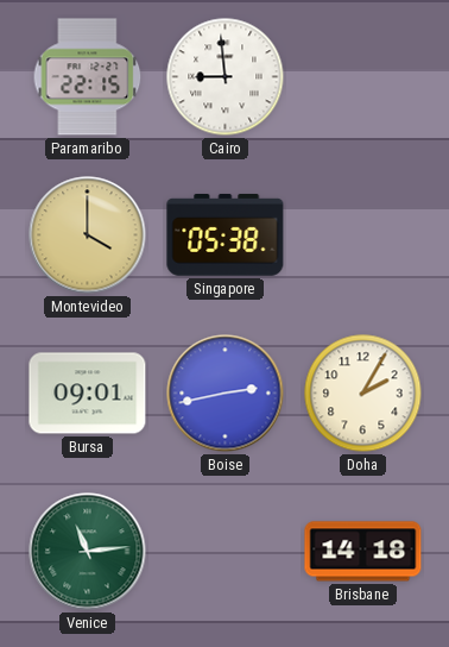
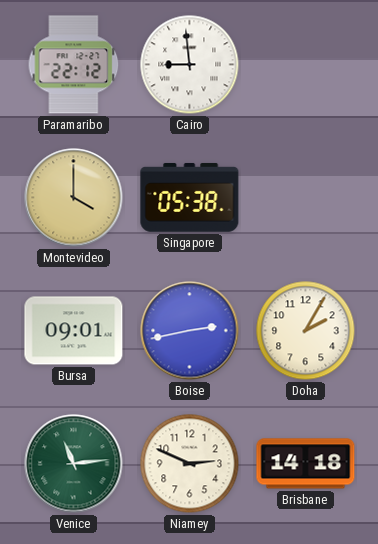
Paramaribo: 22:15 -> 22:12 (74, 65)
Niamey: none -> 2:49 (190, 464)
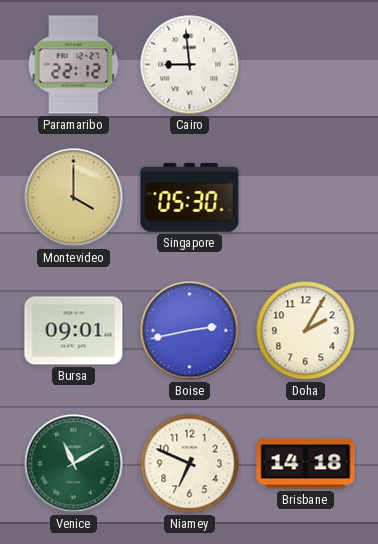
Singapore: 05:38 -> 05:30 (190, 198)
Venice: 11:14 -> 11:10 (74, 464)
Niamey: 2:49 -> 6:49 (190, 464)
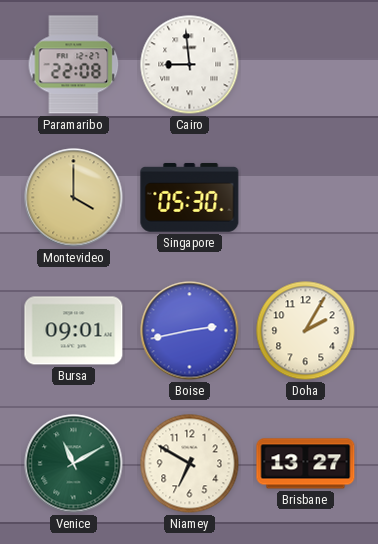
Paramaribo: 22:12 -> 22:08 (74, 65)
Niamey: 6:49 -> 6:50 (190, 464)
Brisbane: 14:18 -> 13:27 (306, 464)
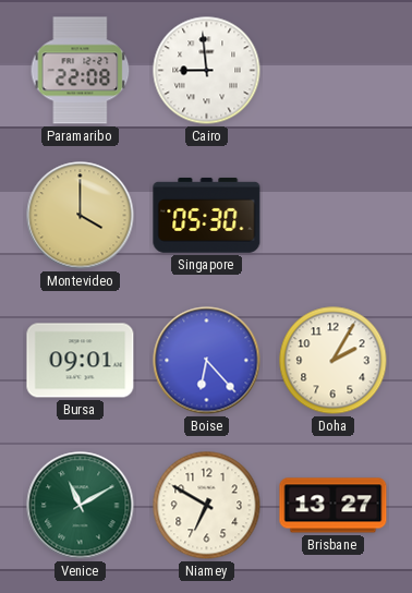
Boise: 2:43 -> 6:23 (207, 361)
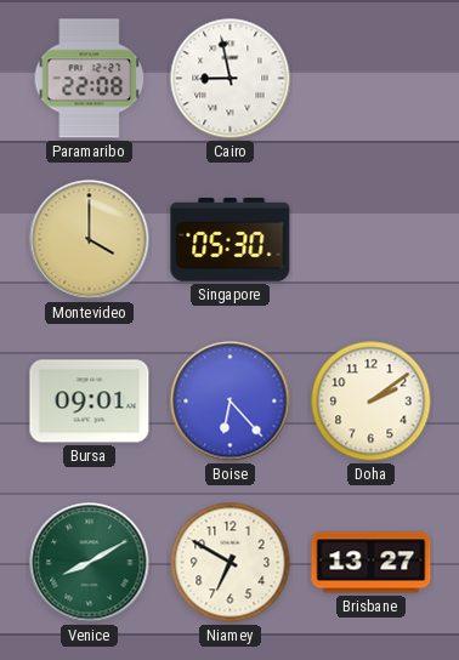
Cairo: 8:59 -> 8:58 (231, 79)
Doha: 2:05 -> 2:09 (372, 402)
Venice: 11:10 -> 8:10 (90, 563)
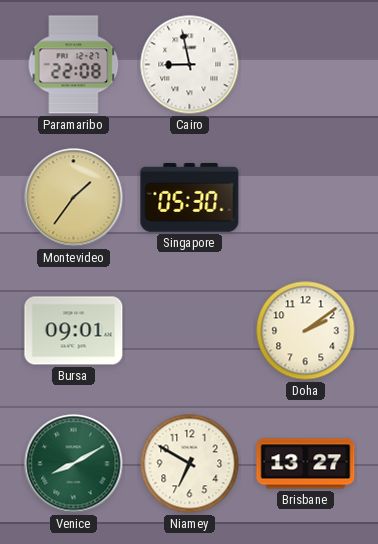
Montevideo: 4:00 -> 1:36 (74, 198)
Boise: 6:23 -> none (231, 402)
